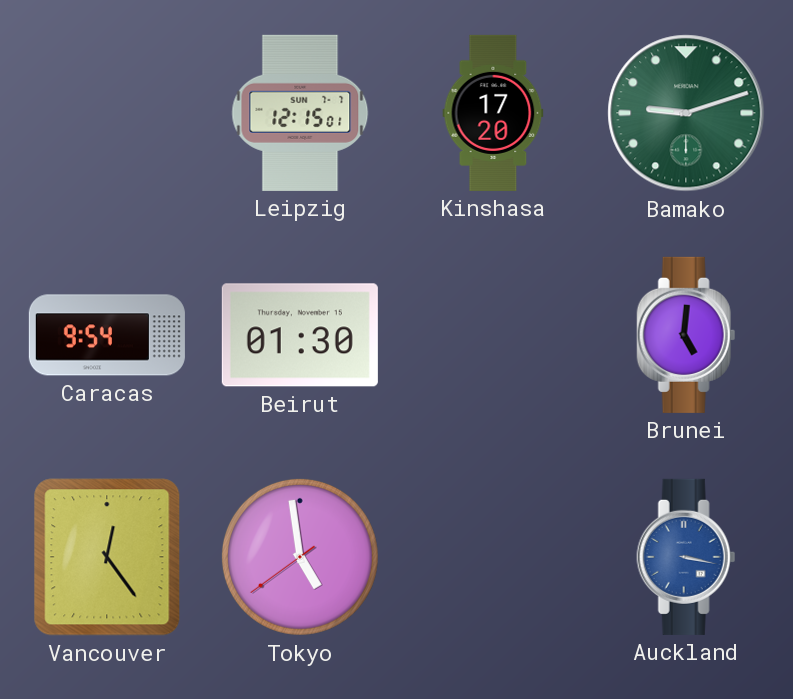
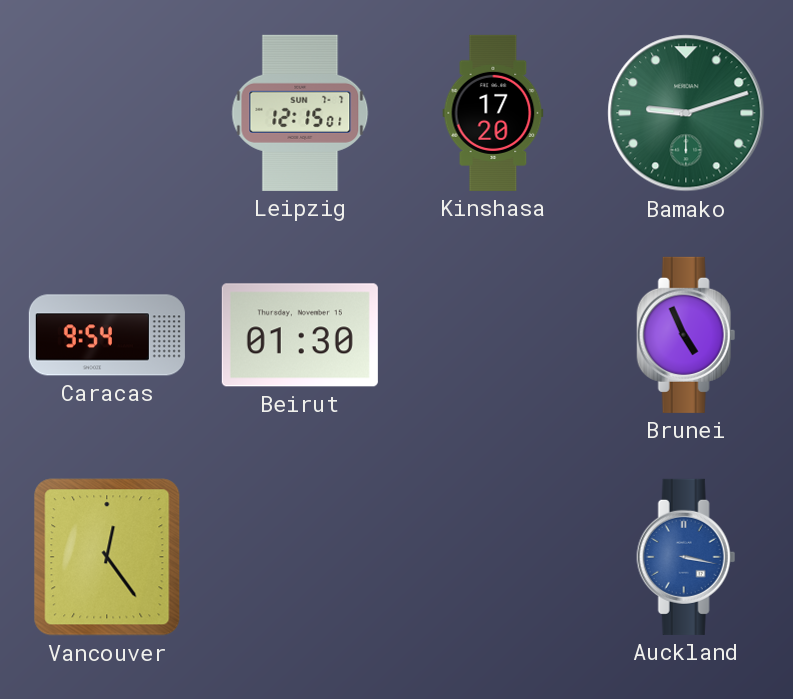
Brunei: 5:01 -> 4:56 (686, 335)
Tokyo: 4:58 -> none (300, 557)
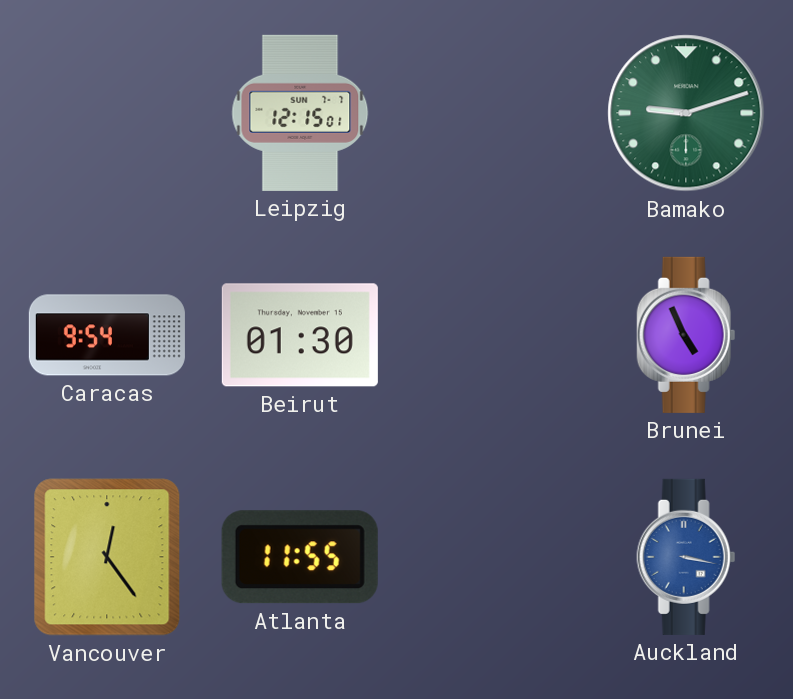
Kinshasa: 17:20 -> none (493, 113)
Atlanta: none -> 11:55 (300, 557)
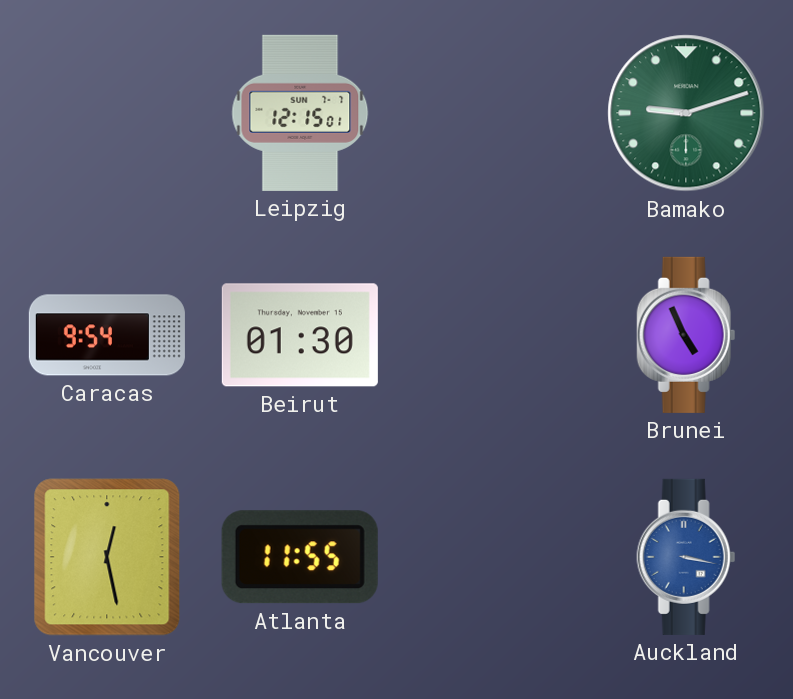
Vancouver: 12:24 -> 12:28 (107, 557)
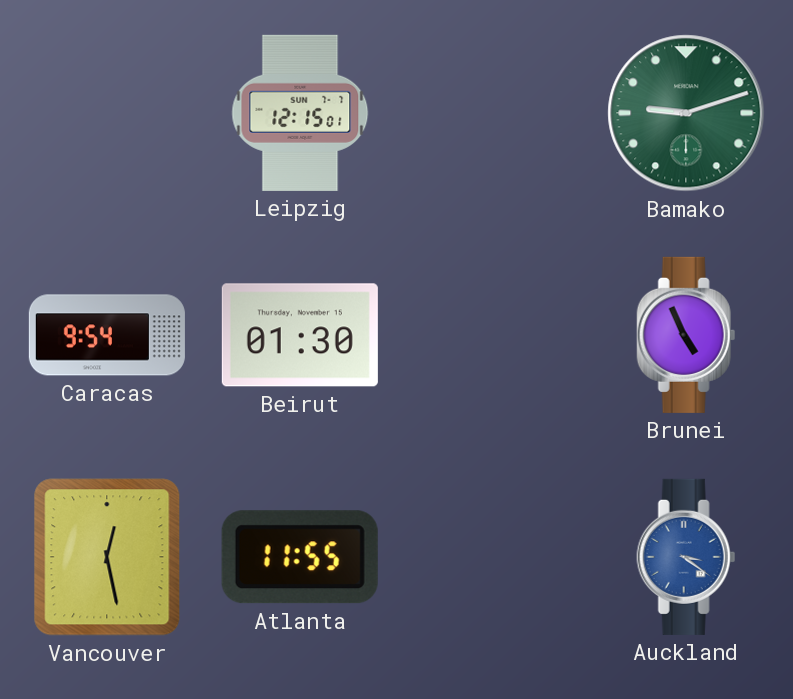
Auckland: 3:17 -> 3:21 (686, 557)
